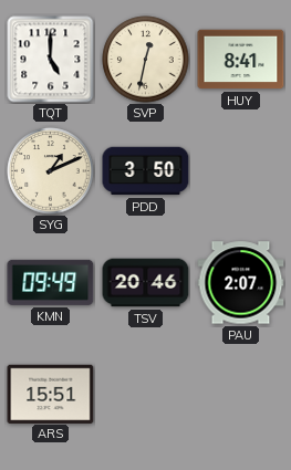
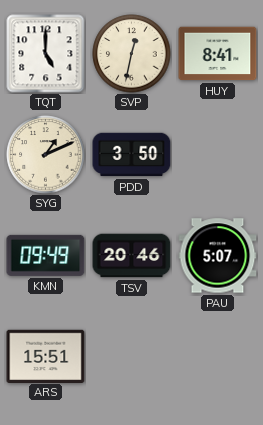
PAU: 2:07 -> 5:07 (218, 256)
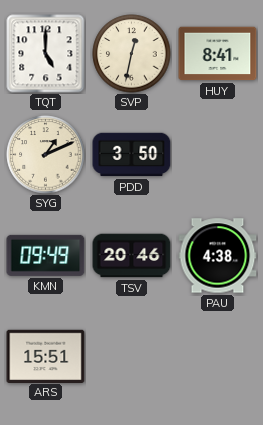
PAU: 5:07 -> 4:38 (218, 256)
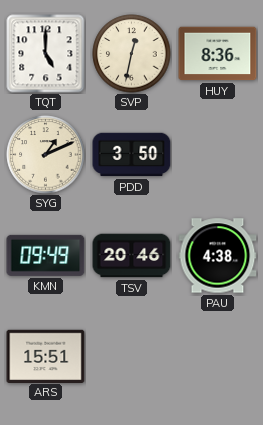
HUY: 8:41 -> 8:36 (218, 54)
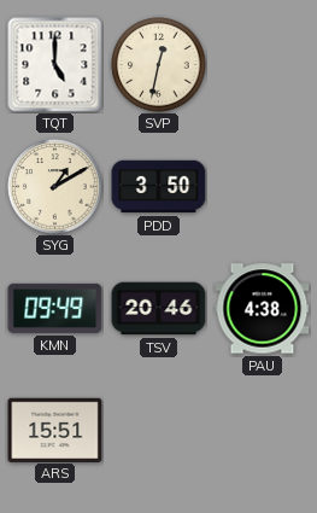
HUY: 8:36 -> none (218, 54)
SYG: 1:11 -> 1:10 (55, 187)
